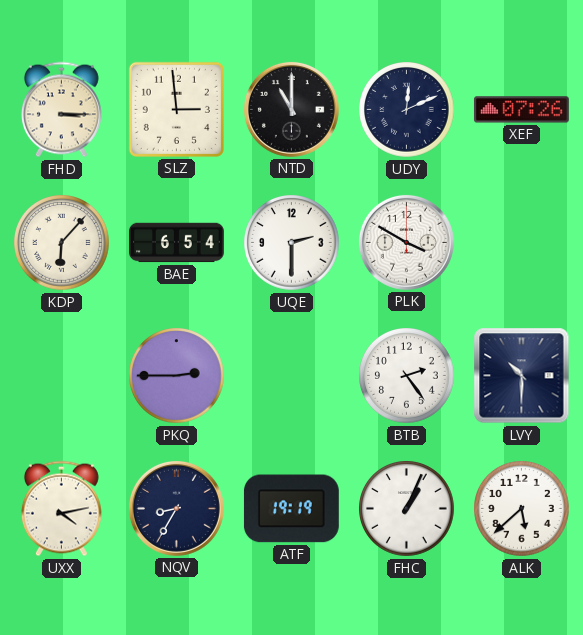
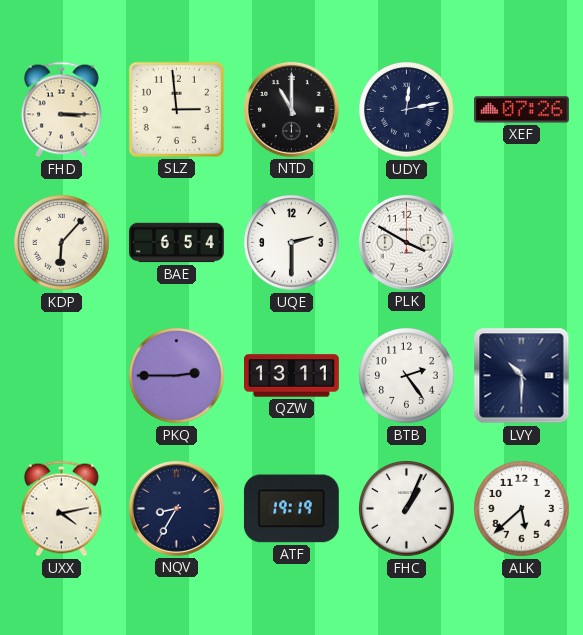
UDY: 12:11 -> 12:13 (407, 110)
QZW: none -> 13:11 (292, 376)
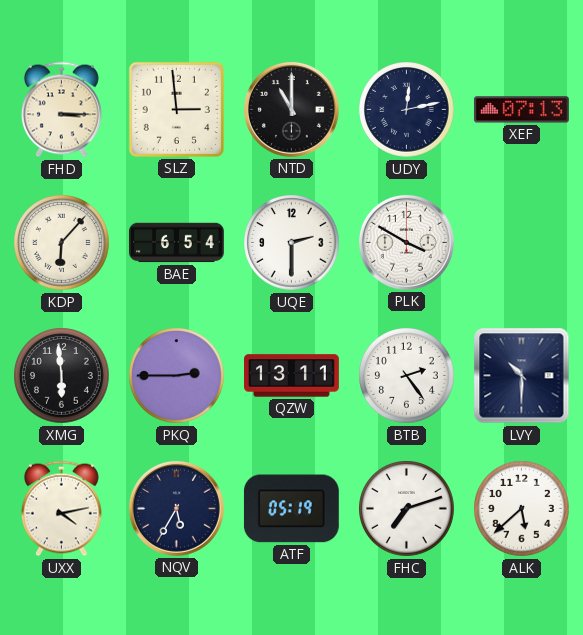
XEF: 07:26 -> 07:13 (521, 110)
XMG: none -> 5:59 (62, 376)
NQV: 8:35 -> 5:35 (176, 508)
ATF: 19:19 -> 05:19 (291, 509)
FHC: 1:04 -> 7:12 (407, 509)
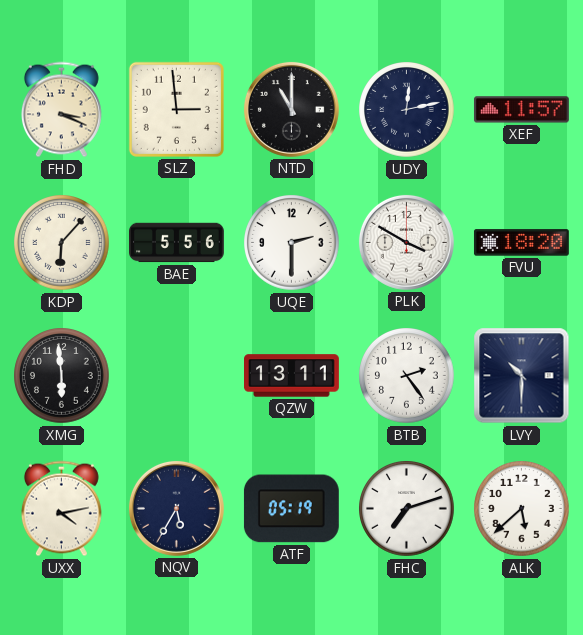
FHD: 3:15 -> 3:19 (61, 110)
XEF: 07:13 -> 11:57 (521, 110)
BAE: 6:54 -> 5:56 (177, 243)
FVU: none -> 18:20 (521, 243)
PKQ: 2:45 -> none (177, 376)
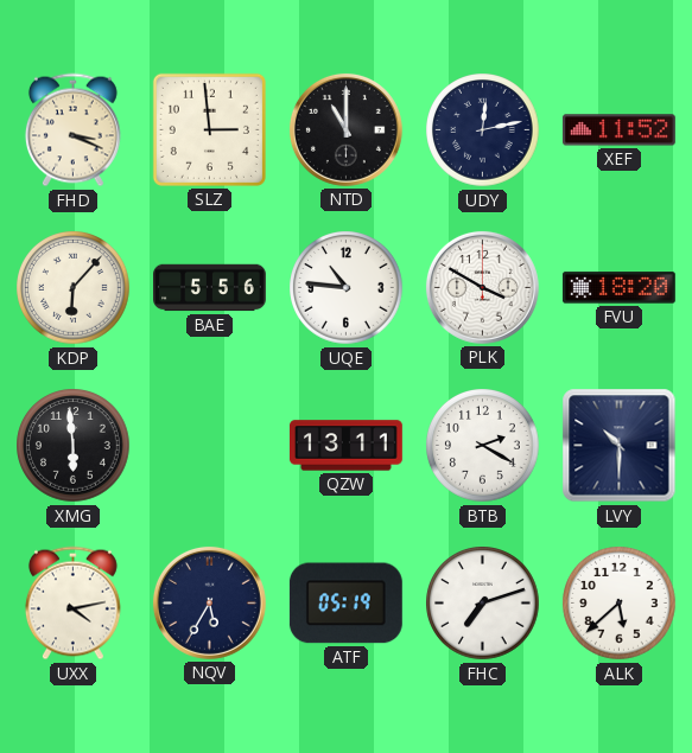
XEF: 11:57 -> 11:52 (618, 130)
UQE: 2:30 -> 10:46 (347, 288)
BTB: 2:24 -> 2:20 (483, 446)
